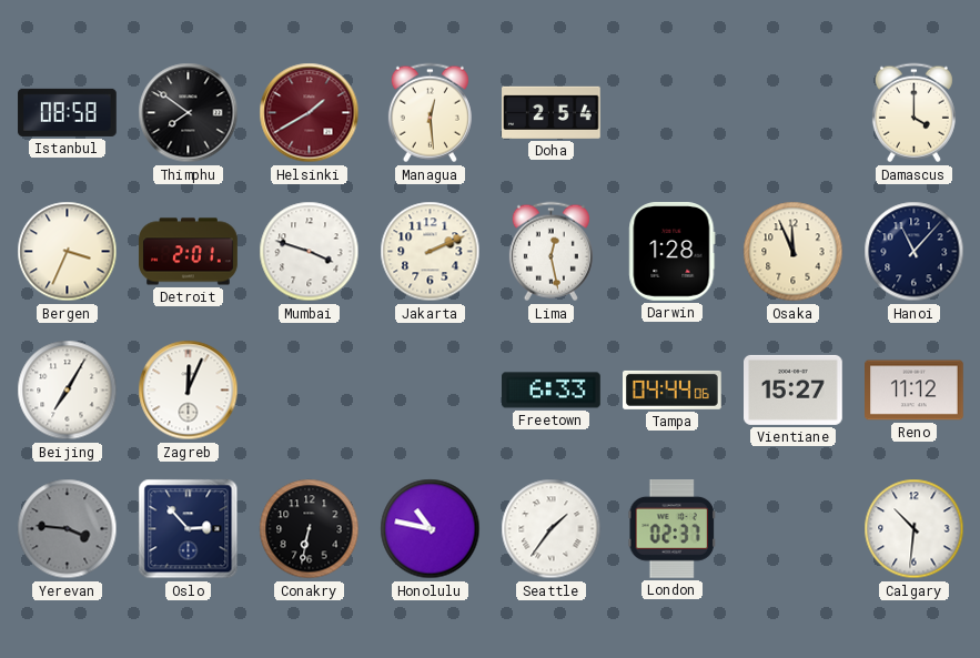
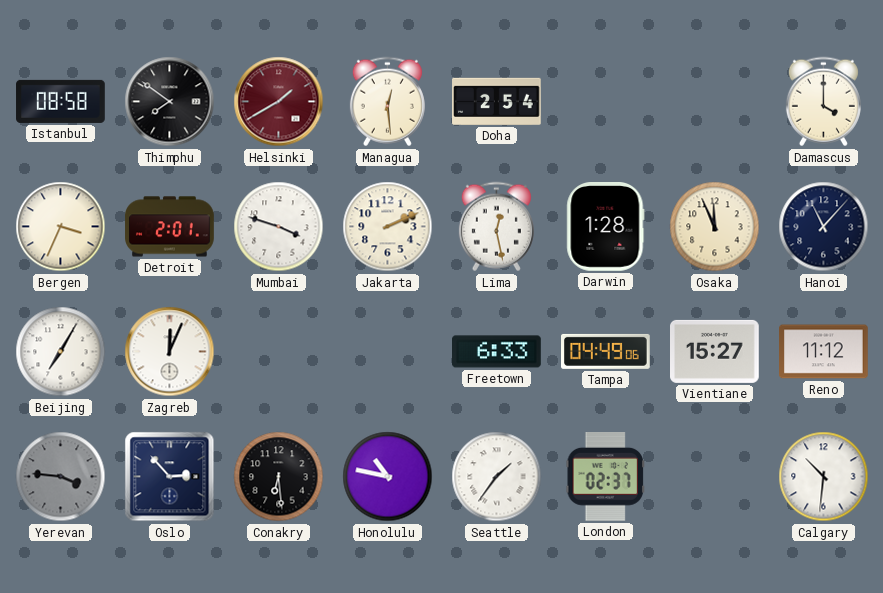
Tampa: 04:44 -> 04:49 (606, 351)
Conakry: 6:32 -> 6:29 (279, 477)
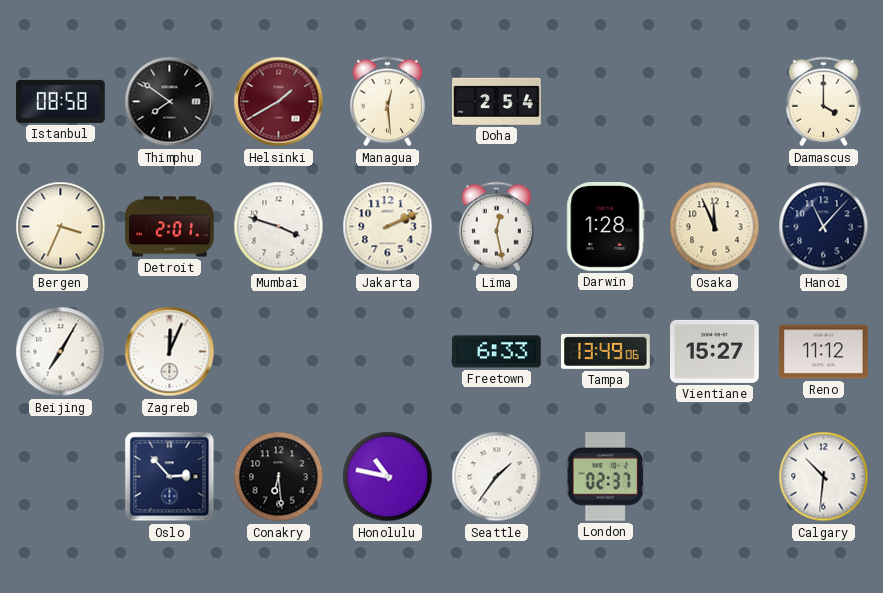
Tampa: 04:49 -> 13:49 (606, 351)
Yerevan: 3:46 -> none (61, 477)
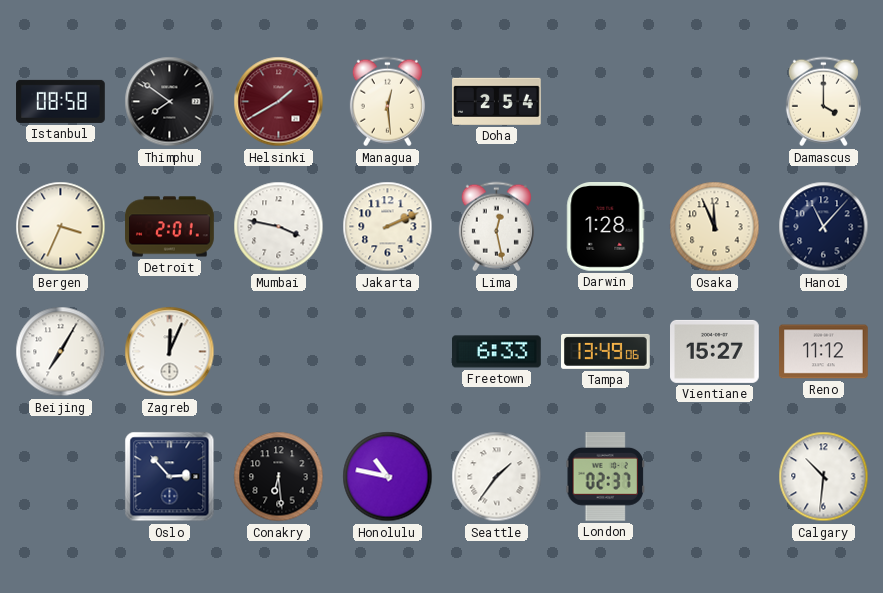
Mumbai: 3:48 -> 3:47 (279, 227)
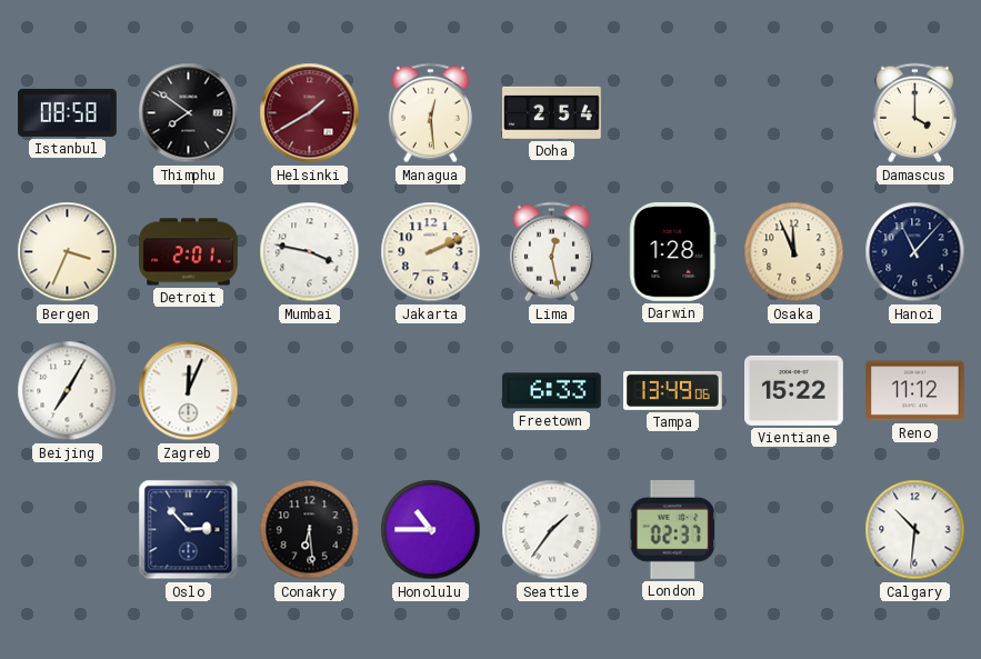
Vientiane: 15:27 -> 15:22 (794, 390)
Honolulu: 10:47 -> 10:45 (431, 530)
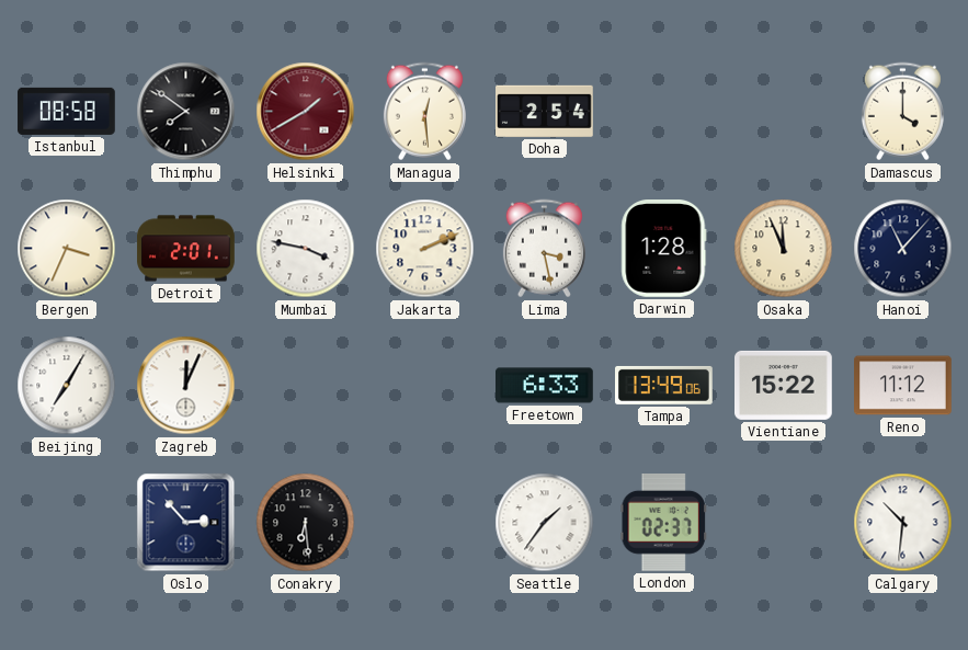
Lima: 12:28 -> 3:28 (544, 249)
Honolulu: 10:45 -> none (431, 530)
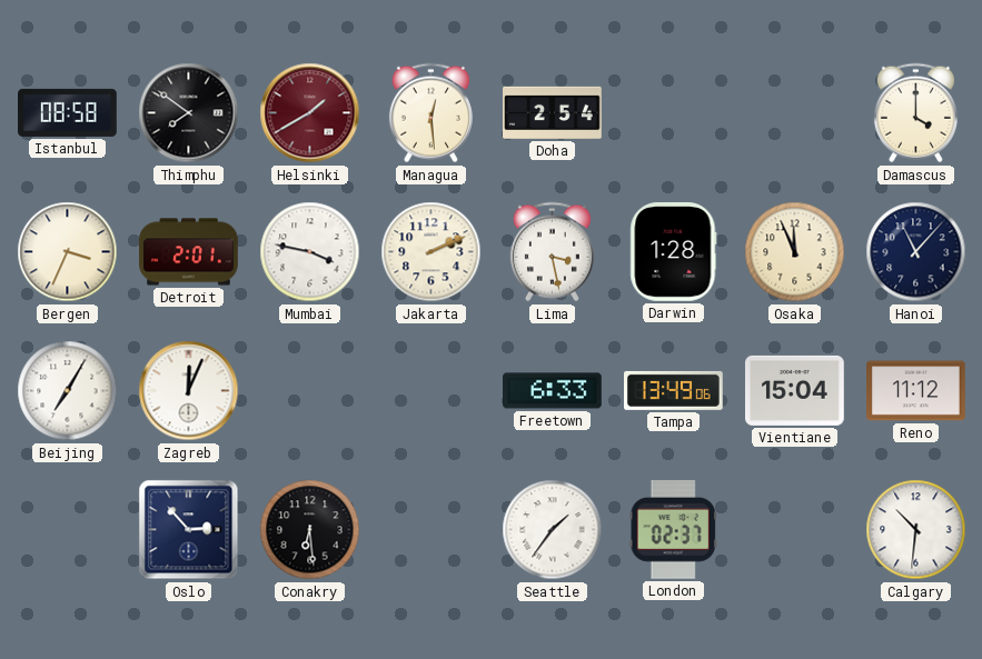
Vientiane: 15:22 -> 15:04 (795, 390)
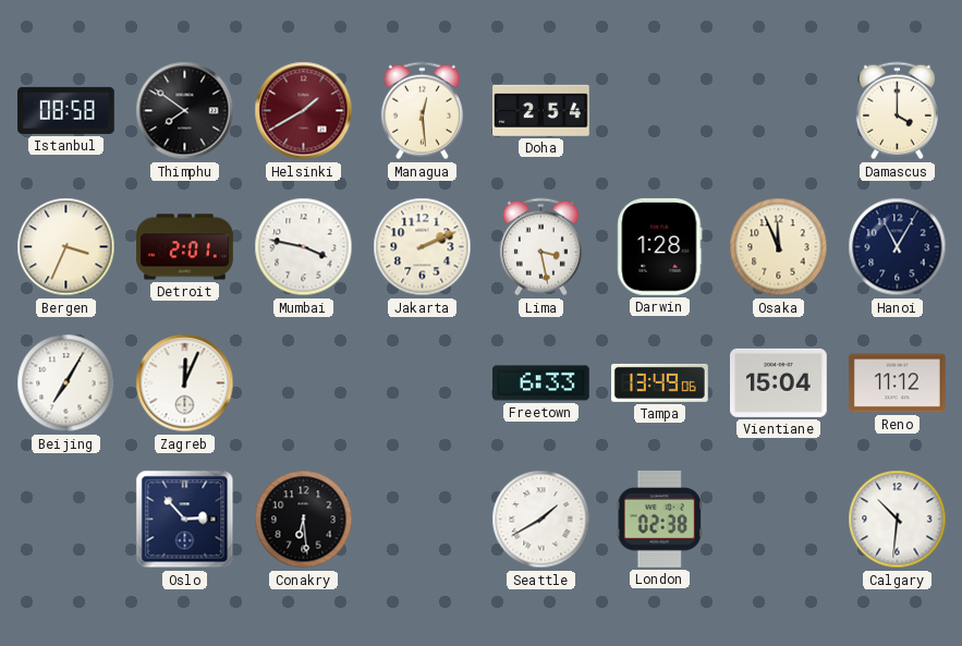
Hanoi: 11:07 -> 11:05 (898, 247)
Seattle: 1:36 -> 1:40 (541, 520)
London: 02:37 -> 02:38 (659, 520)
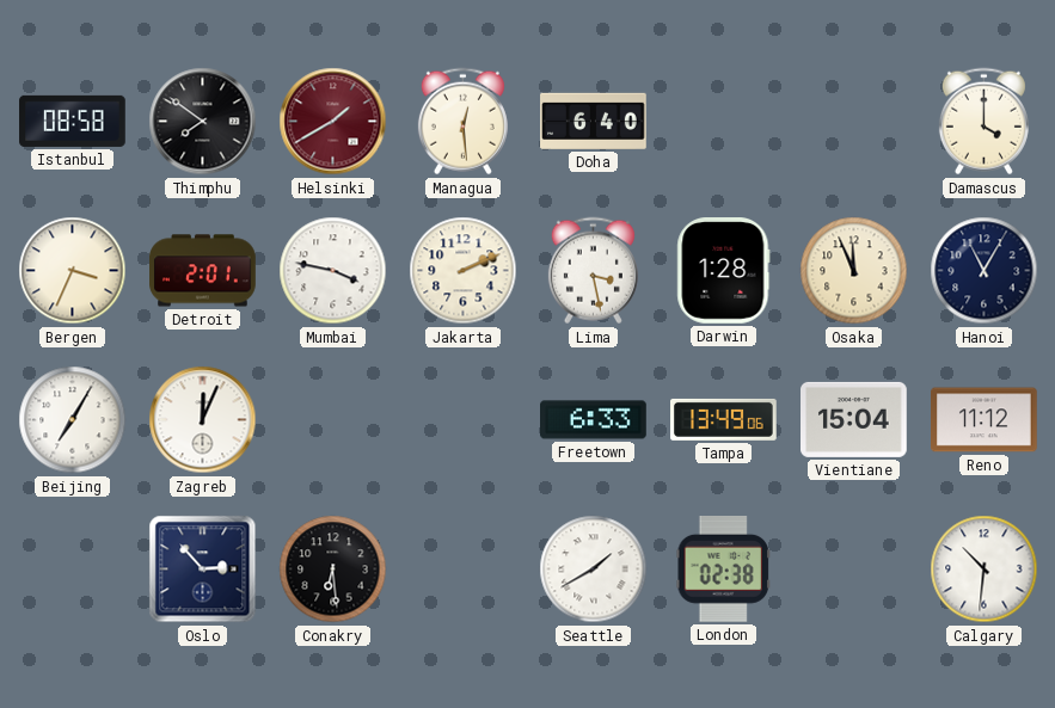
Doha: 2:54 -> 6:40 (594, 121)
